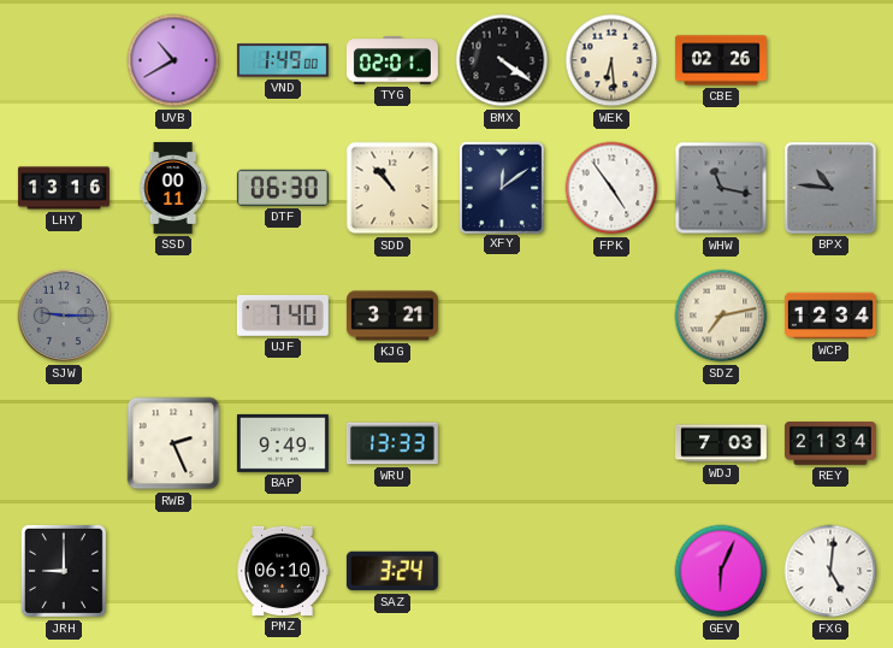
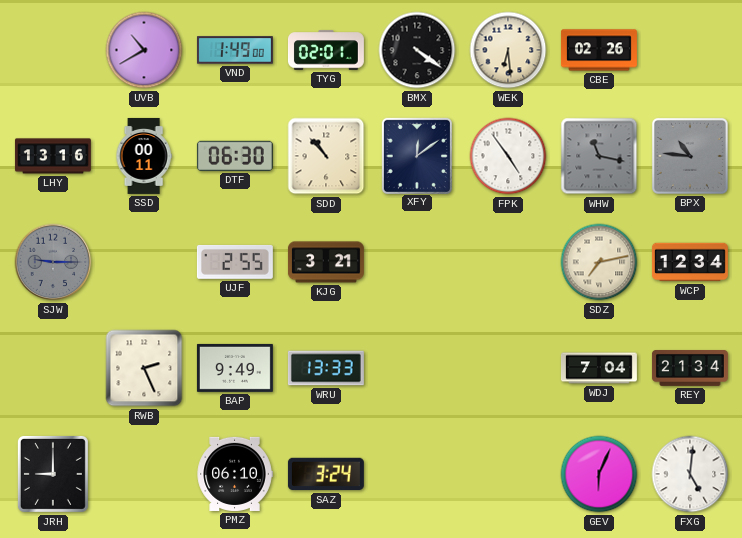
UJF: 7:40 -> 2:55 (235, 262)
WDJ: 7:03 -> 7:04 (599, 368)
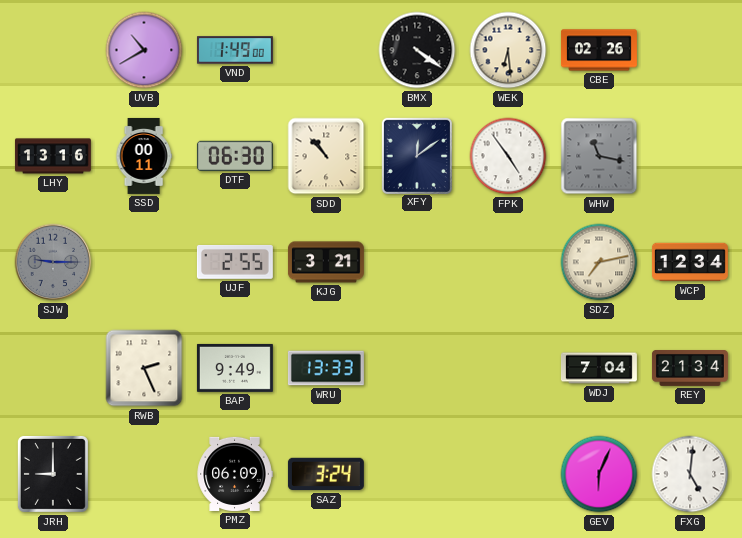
TYG: 02:01 -> none (326, 50)
BPX: 10:46 -> none (690, 156)
PMZ: 06:10 -> 06:09 (235, 474)
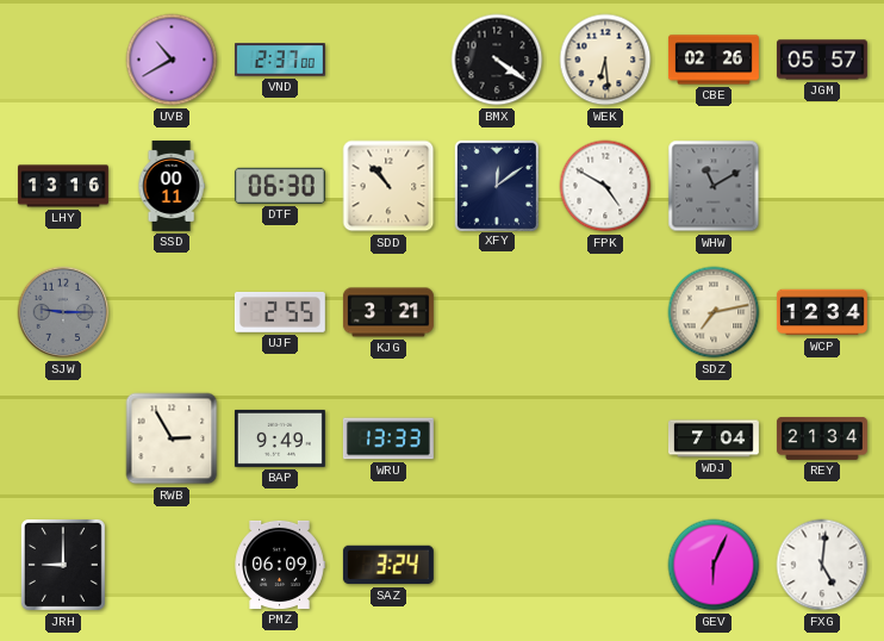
VND: 1:49 -> 2:37 (280, 60)
JGM: none -> 05:57 (822, 60)
FPK: 4:54 -> 4:50 (605, 186)
WHW: 11:17 -> 11:10 (714, 186)
RWB: 2:26 -> 2:55 (172, 438)
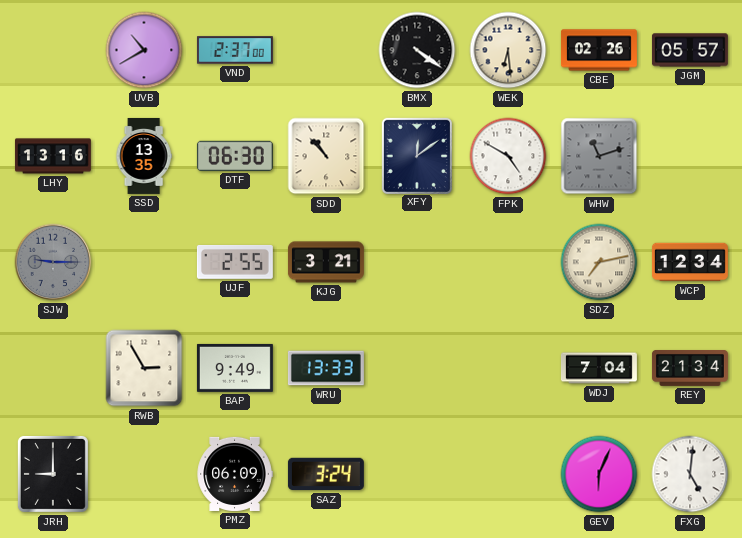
SSD: 00:11 -> 13:35 (144, 156)
WHW: 11:10 -> 11:12 (599, 156)
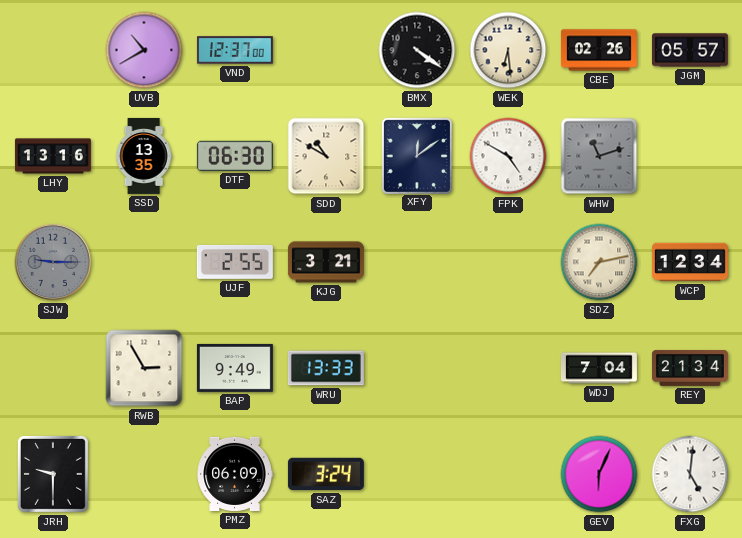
VND: 2:37 -> 12:37 (235, 50)
SDD: 10:53 -> 10:50 (326, 156)
JRH: 9:00 -> 9:30 (53, 474)
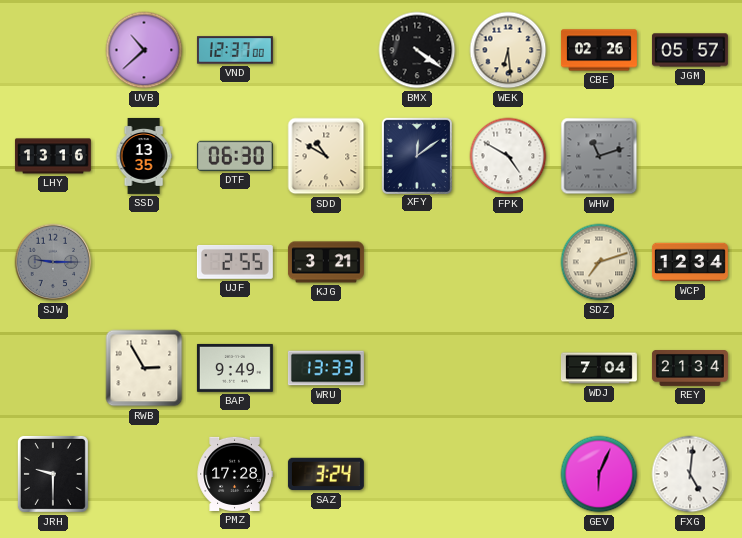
UVB: 10:40 -> 10:38 (144, 50)
SDZ: 7:13 -> 7:12 (599, 262)
PMZ: 06:09 -> 17:28 (235, 474)
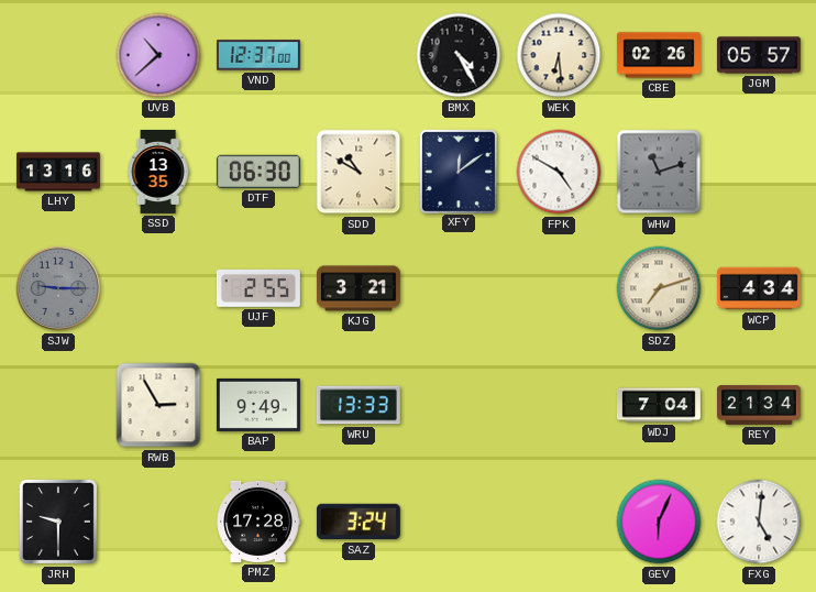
BMX: 4:21 -> 4:25 (459, 55)
WCP: 12:34 -> 4:34 (759, 288)
